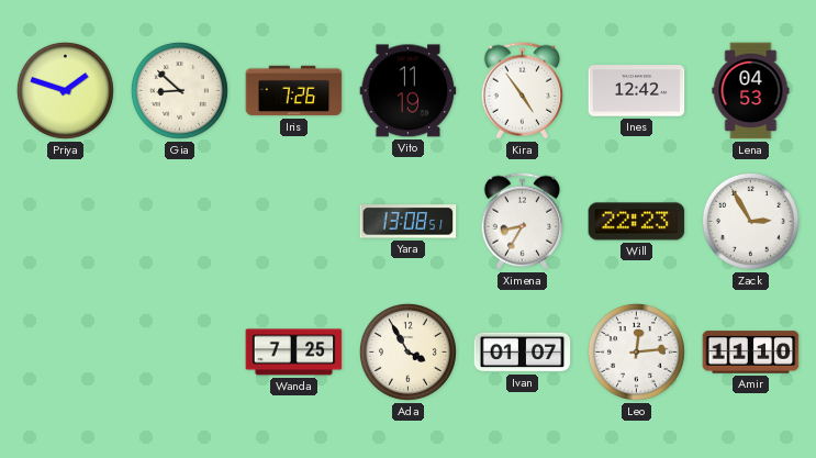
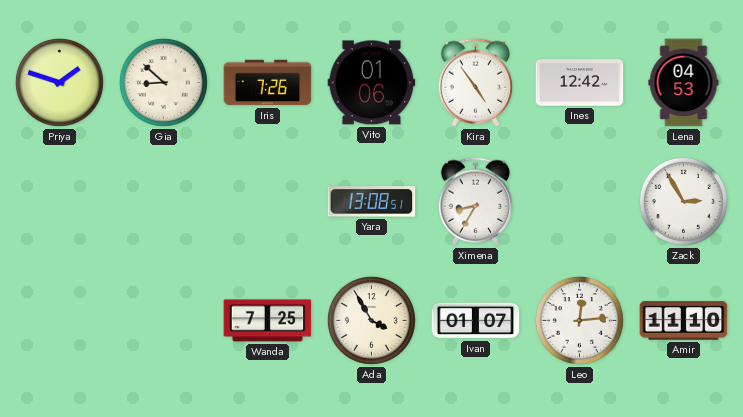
Vito: 11:19 -> 01:06 (372, 83)
Will: 22:23 -> none (637, 222)
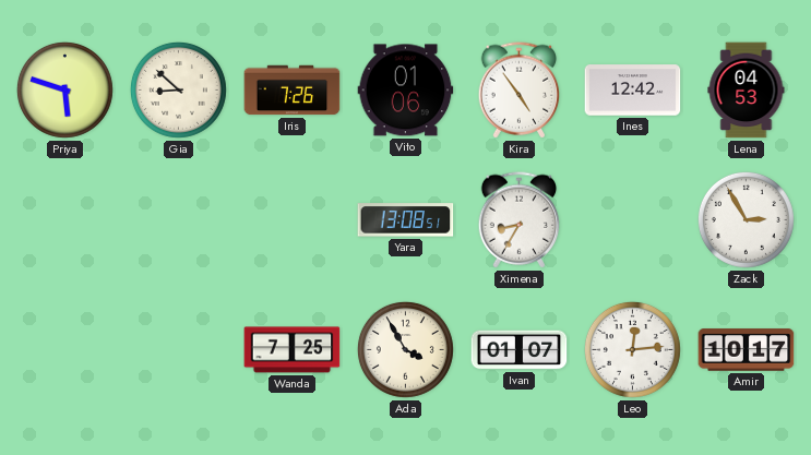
Priya: 1:48 -> 5:48 (64, 89)
Amir: 11:10 -> 10:17 (747, 350)
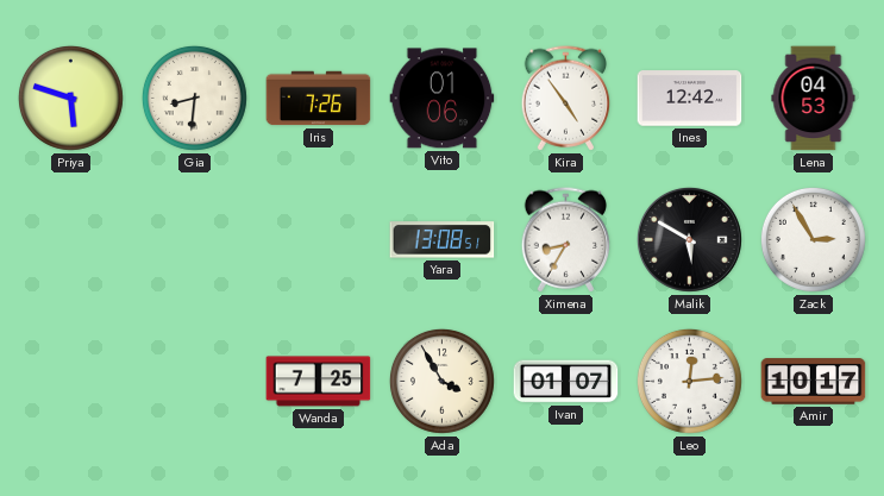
Gia: 8:52 -> 8:31 (194, 98)
Malik: none -> 5:50 (689, 239)
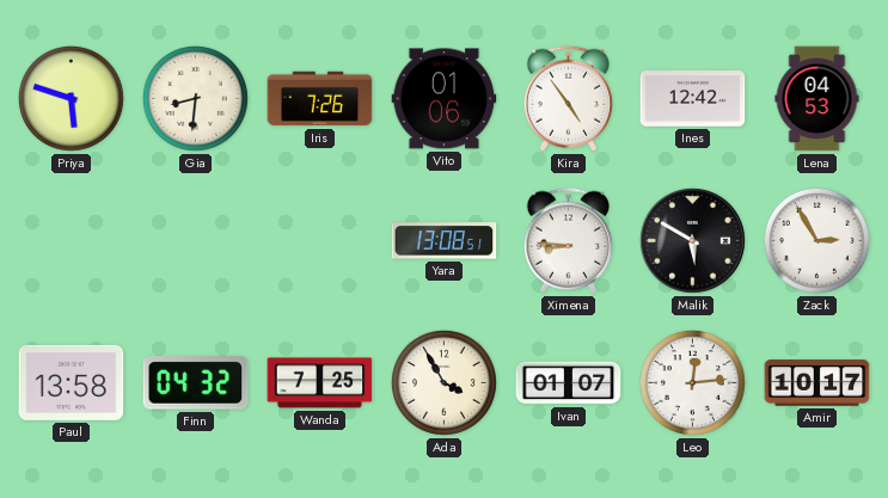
Ximena: 8:35 -> 8:46 (569, 241)
Paul: none -> 13:58 (72, 382)
Finn: none -> 04:32 (196, 383)
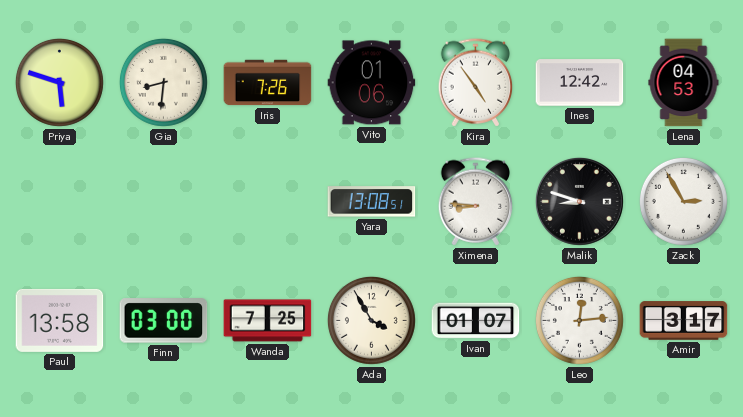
Malik: 5:50 -> 8:48 (579, 201)
Finn: 04:32 -> 03:00 (164, 321)
Amir: 10:17 -> 3:17 (684, 321)
